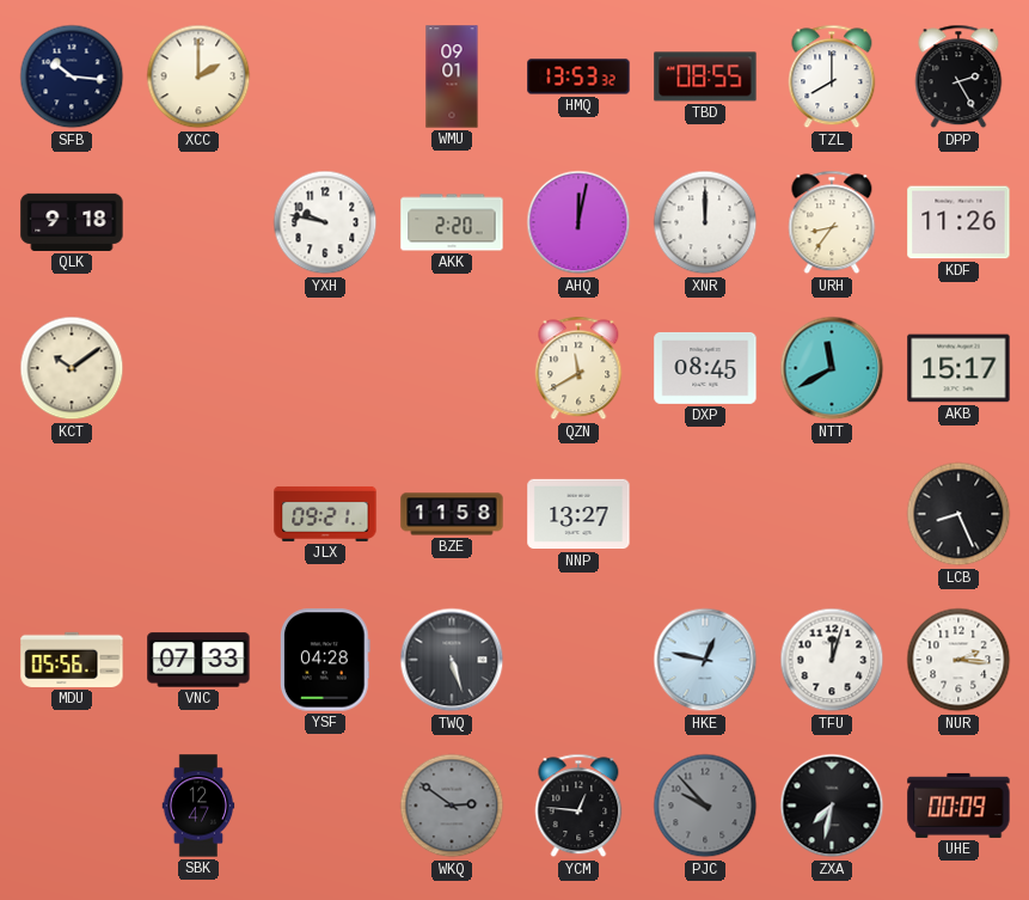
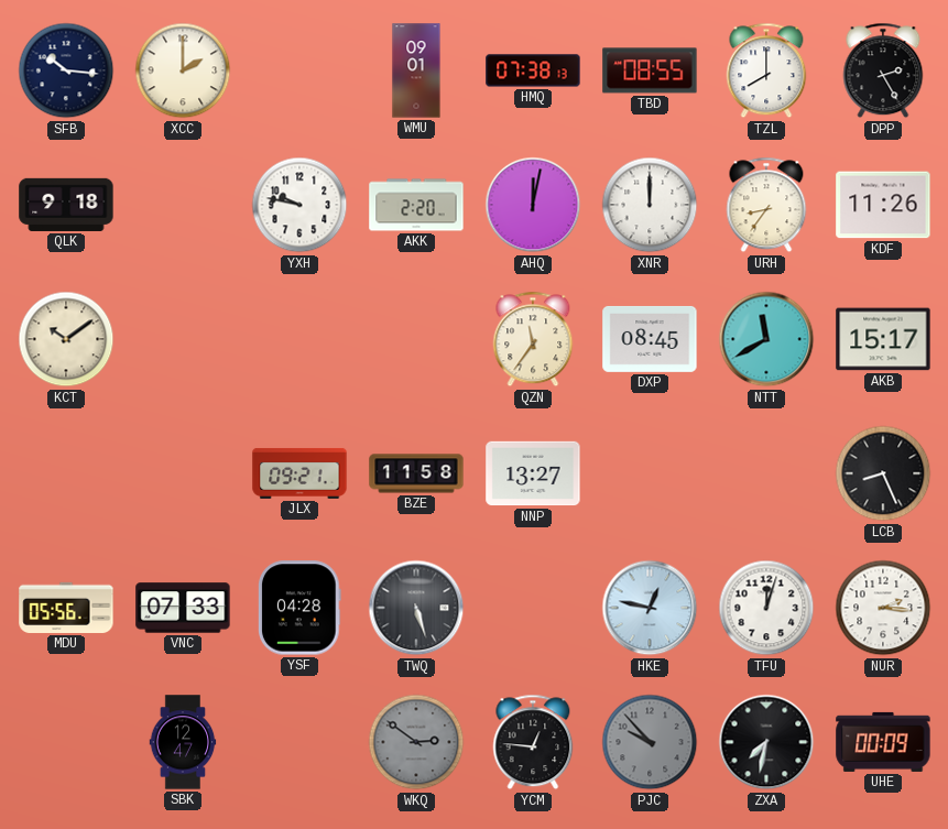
HMQ: 13:53 -> 07:38 (533, 70)
QZN: 11:40 -> 11:36 (533, 339)
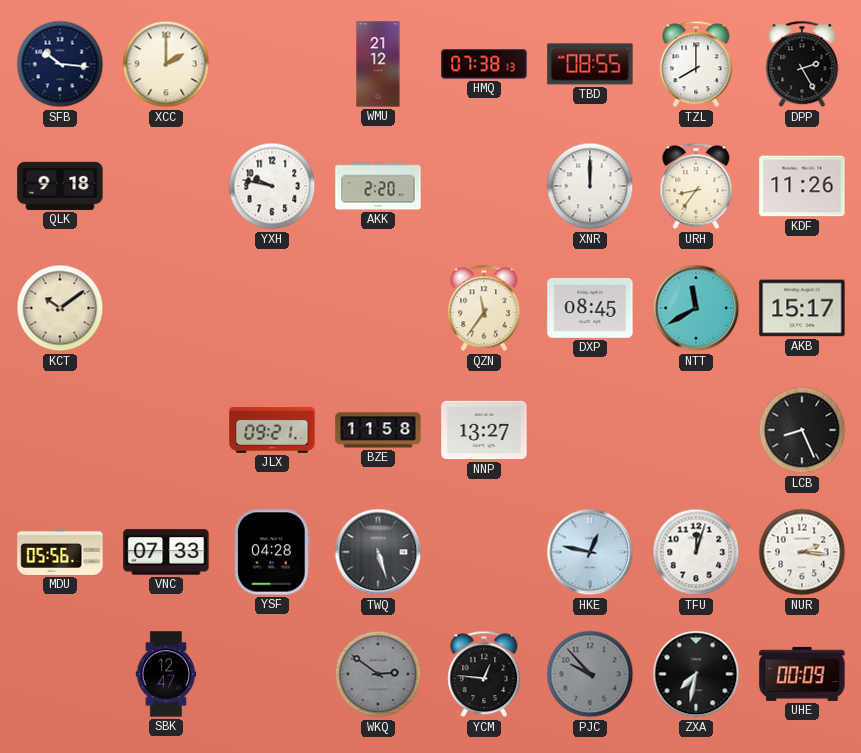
WMU: 09:01 -> 21:12 (378, 64)
AHQ: 12:02 -> none (533, 205)
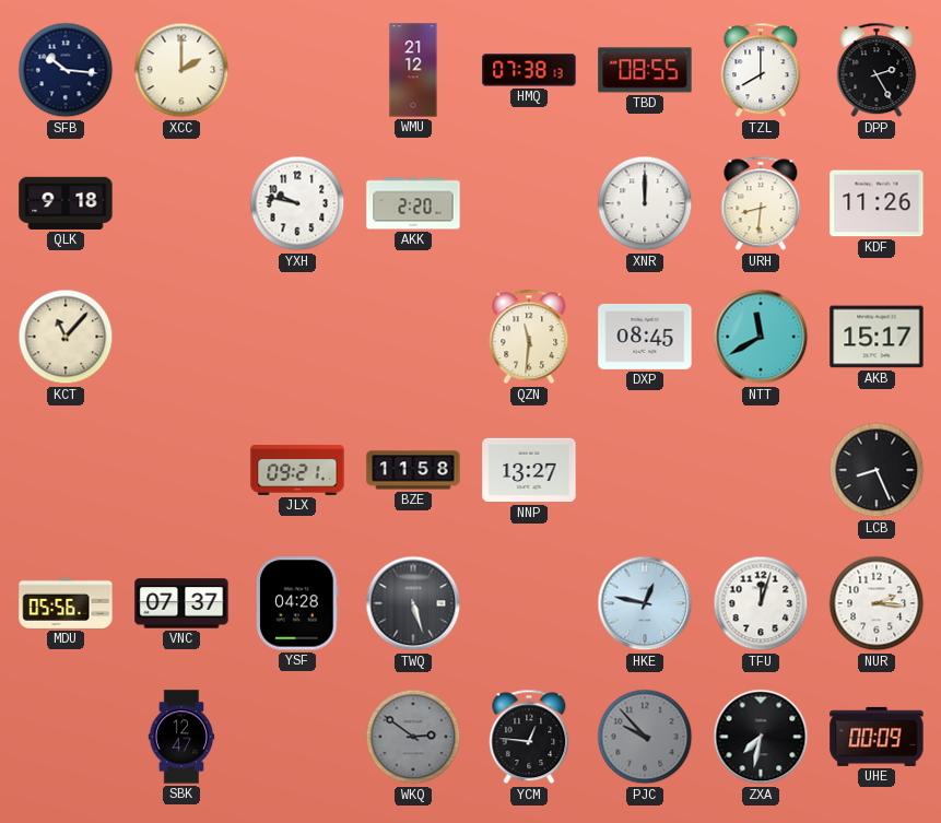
URH: 8:36 -> 8:31 (761, 203)
KCT: 10:09 -> 11:07 (66, 337)
QZN: 11:36 -> 11:31 (529, 337)
VNC: 07:33 -> 07:37 (181, 603)
